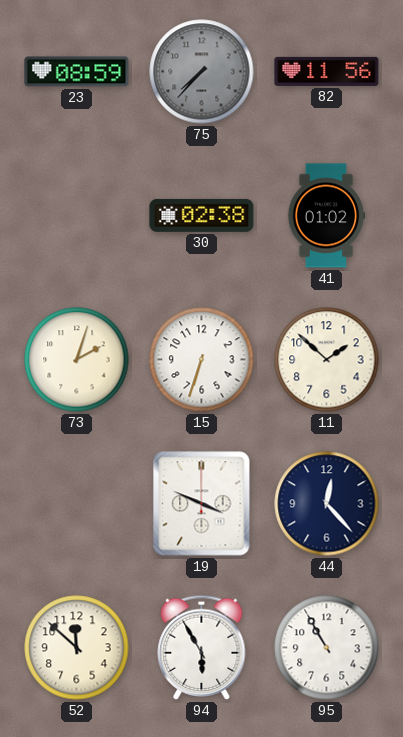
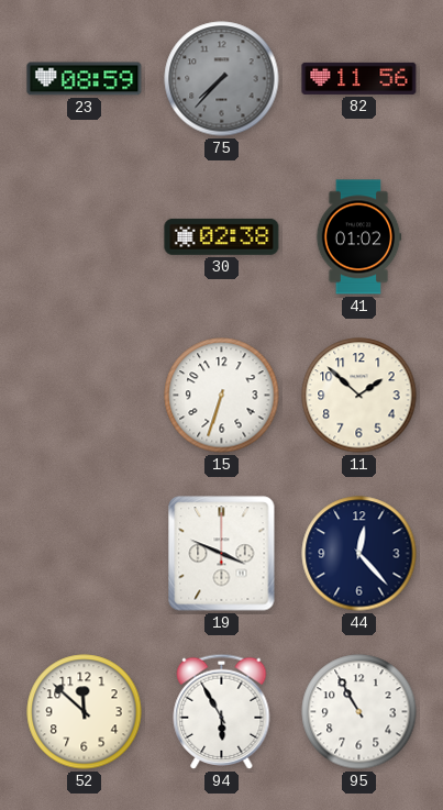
73: 2:03 -> none (77, 360)
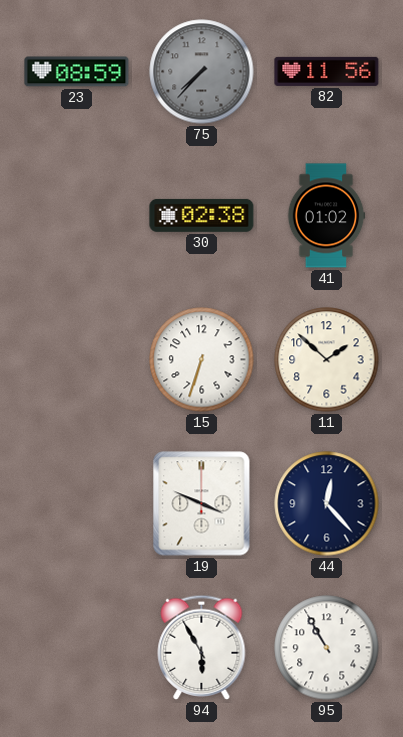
52: 11:52 -> none (85, 712)
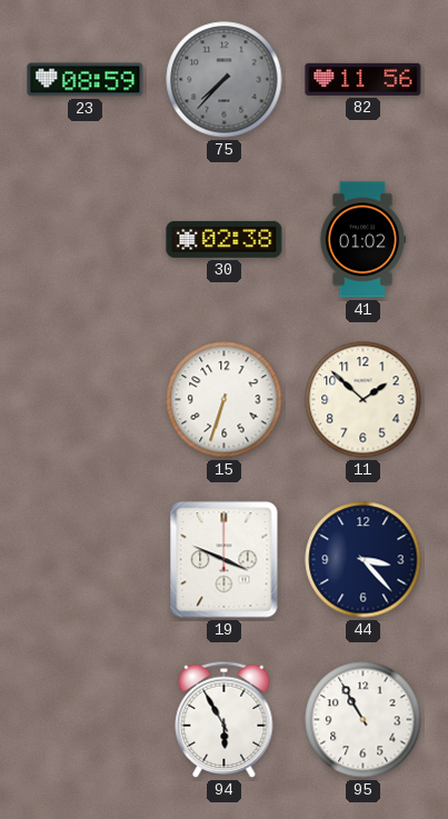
44: 12:23 -> 3:23 (364, 560)
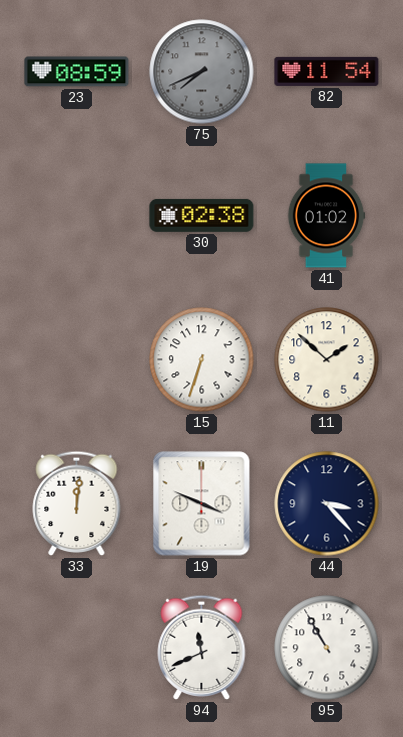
75: 7:37 -> 7:41 (202, 72)
82: 11:56 -> 11:54 (327, 71)
33: none -> 12:01 (77, 503)
94: 5:55 -> 11:41 (202, 647)
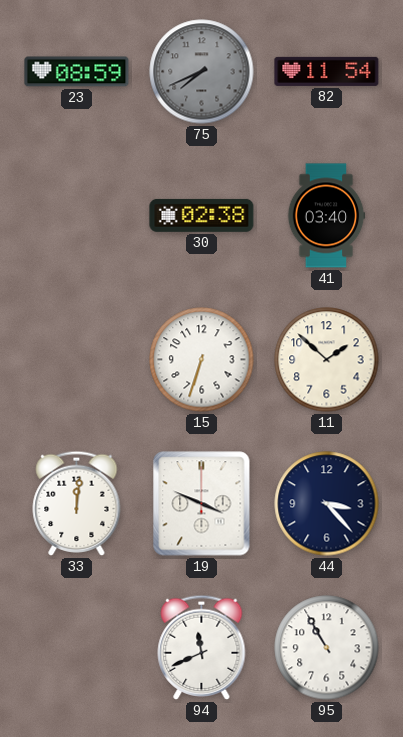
41: 01:02 -> 03:40 (326, 216)
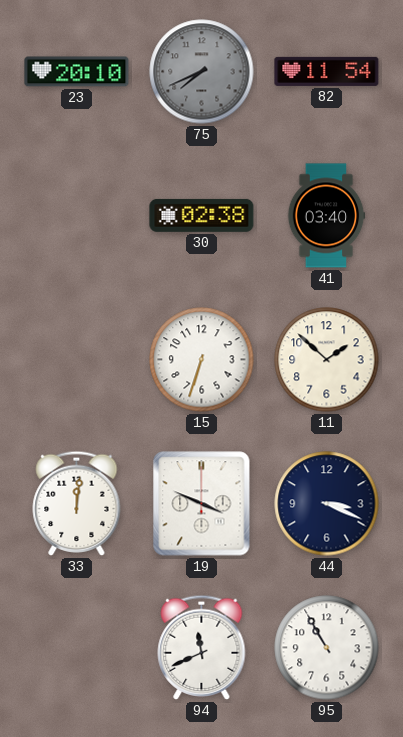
23: 08:59 -> 20:10 (77, 72)
44: 3:23 -> 3:19 (327, 504)
